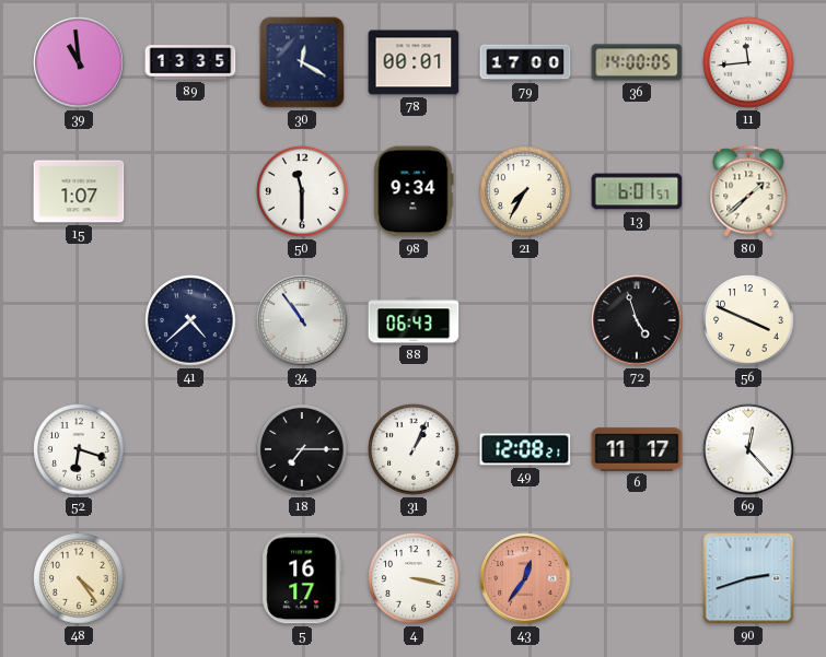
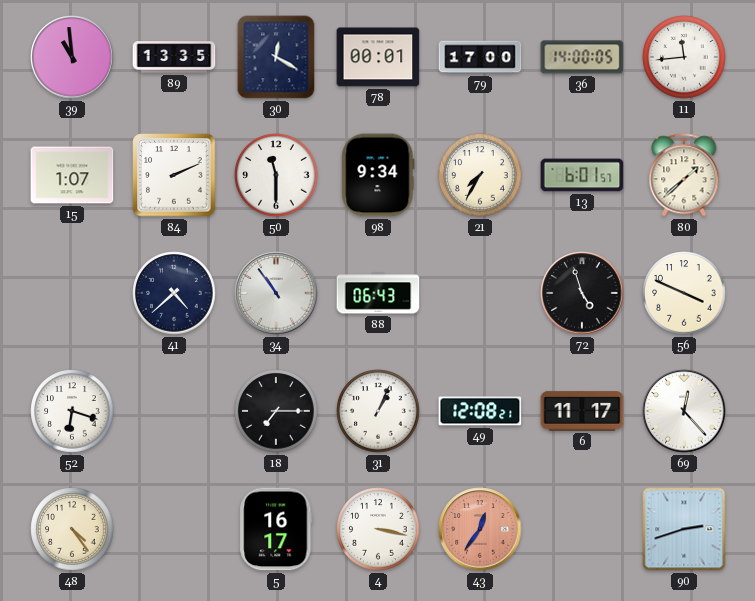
84: none -> 2:11 (174, 175)
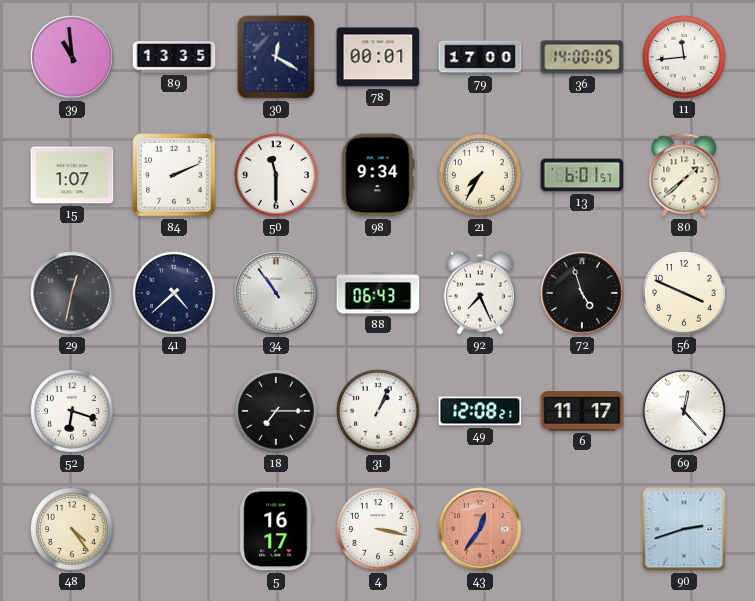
29: none -> 12:32 (72, 293)
92: none -> 7:26 (480, 293)
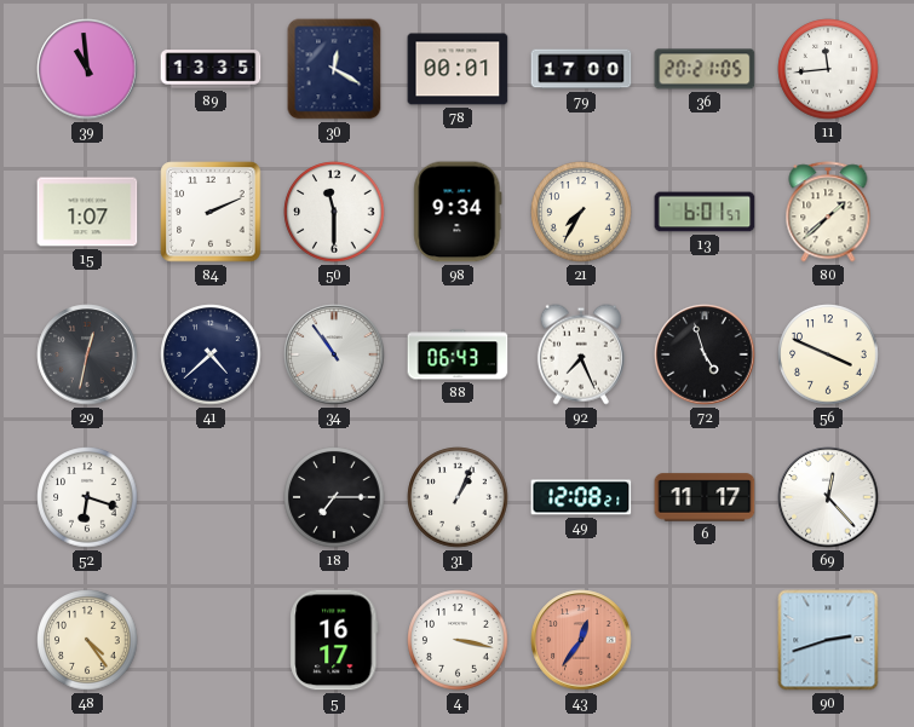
36: 14:00 -> 20:21 (705, 69)
